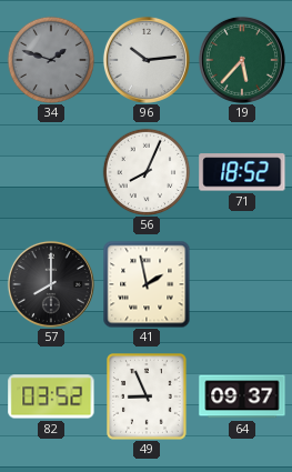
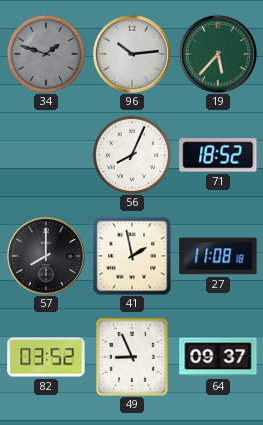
27: none -> 11:08 (218, 256)
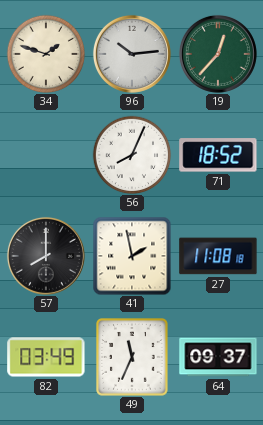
34 dial: grey -> cream (46, 54)
19: 5:37 -> 12:37 (218, 54)
82: 03:52 -> 03:49 (46, 357)
49: 8:56 -> 11:34 (133, 358)
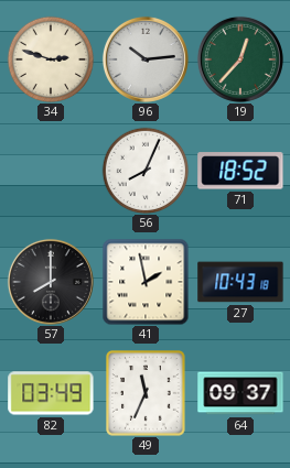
34: 1:48 -> 2:48 (51, 59)
27: 11:08 -> 10:43 (240, 282)
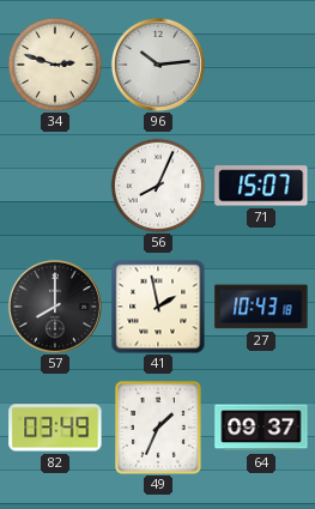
19: 12:37 -> none (240, 59)
71: 18:52 -> 15:07 (261, 186)
49: 11:34 -> 1:34 (159, 429)
